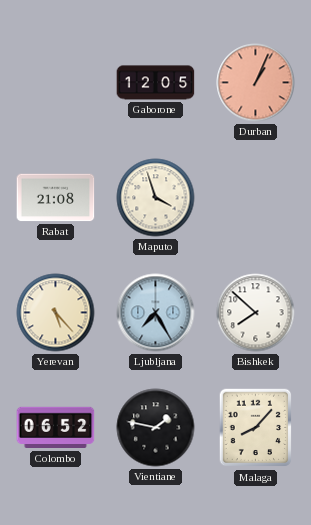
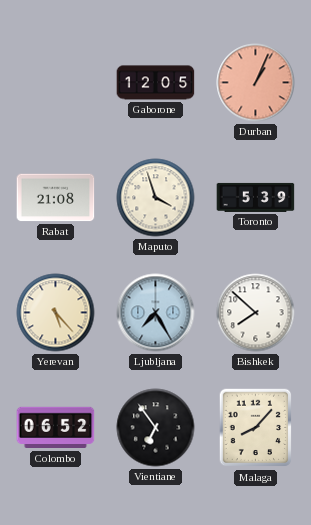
Toronto: none -> 5:39 (256, 197)
Vientiane: 1:47 -> 6:54 (156, 428)
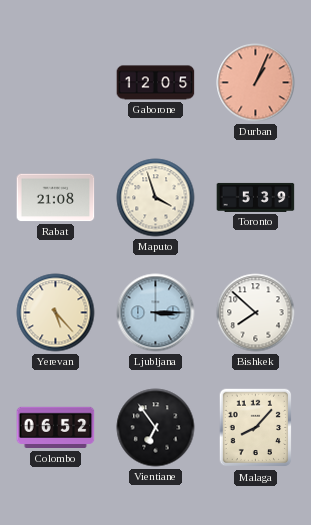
Ljubljana: 7:25 -> 3:15 (156, 313)
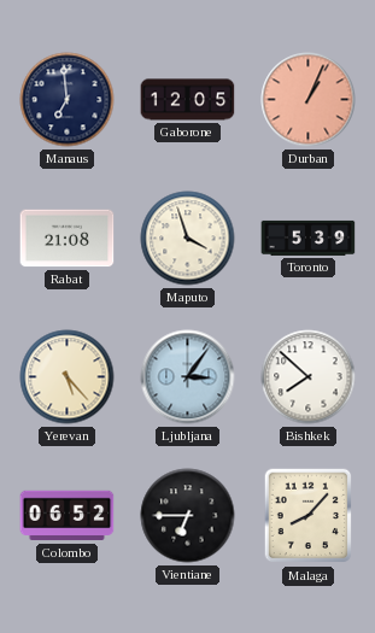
Manaus: none -> 6:59 (68, 100)
Ljubljana: 3:15 -> 3:06 (188, 377)
Vientiane: 6:54 -> 6:45 (188, 516)
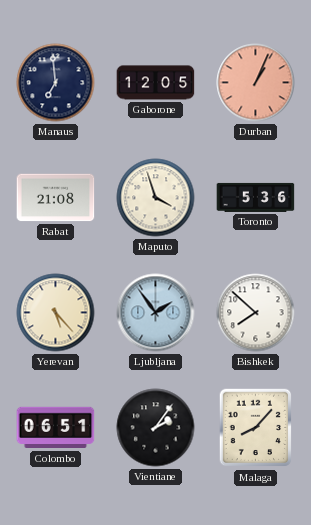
Toronto: 5:39 -> 5:36 (256, 197)
Ljubljana: 3:06 -> 1:54 (156, 313)
Colombo: 06:52 -> 06:51 (56, 428)
Vientiane: 6:45 -> 2:06 (156, 428)
